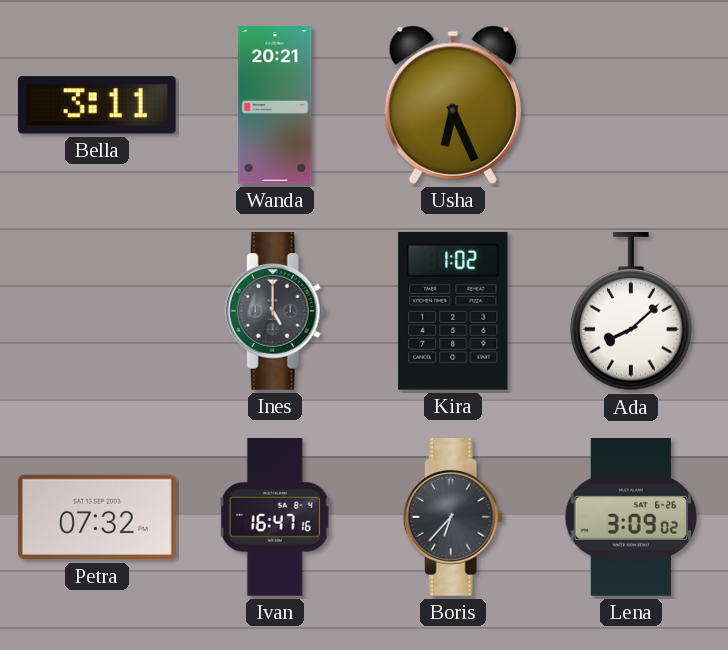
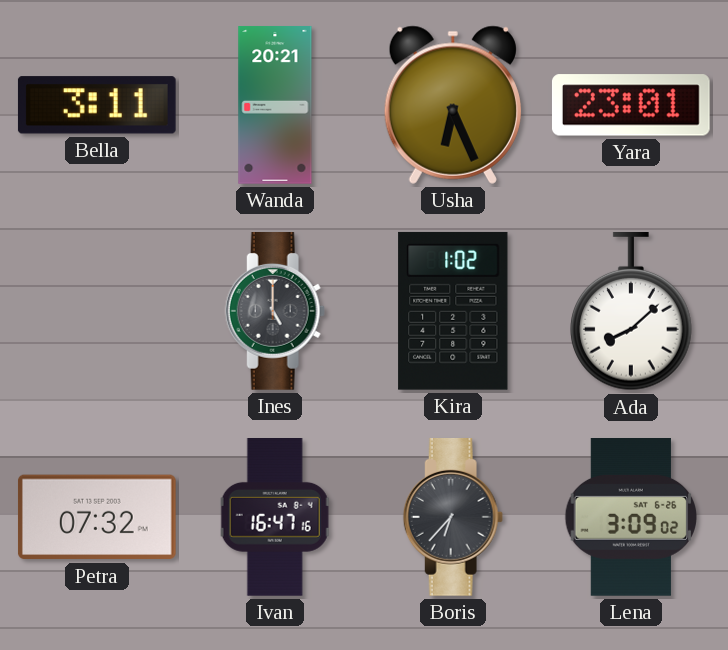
Yara: none -> 23:01 (631, 105)
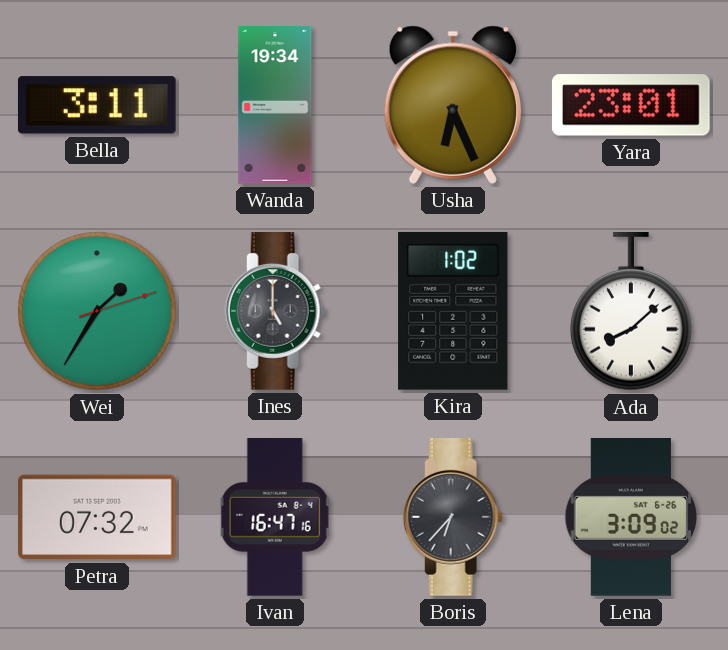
Wanda: 20:21 -> 19:34 (275, 105)
Wei: none -> 1:35 (97, 311)
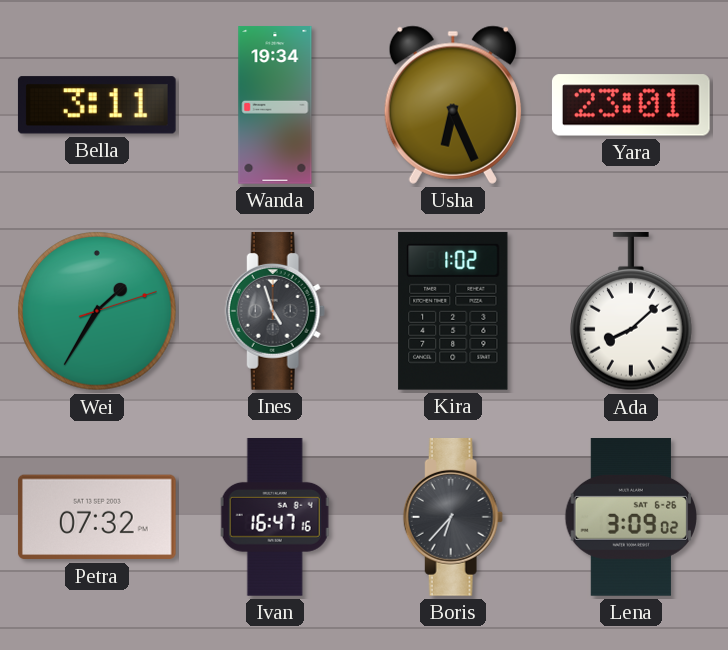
Ines: 5:00 -> 4:57 (275, 312)
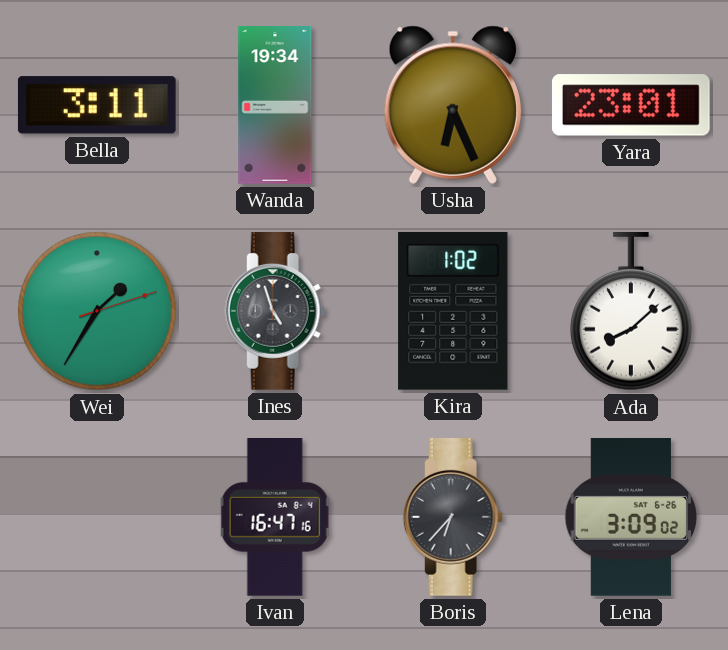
Petra: 07:32 -> none (97, 517)
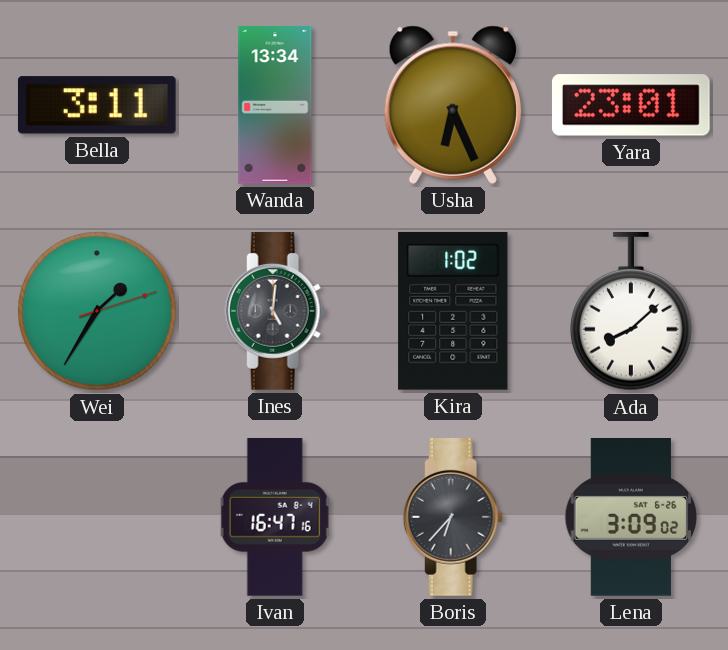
Wanda: 19:34 -> 13:34 (275, 105)
Ines: 4:57 -> 5:01 (275, 312)
